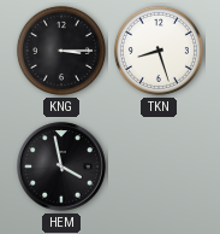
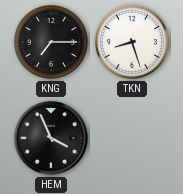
KNG: 3:15 -> 7:15 (51, 42)
HEM: 3:58 -> 3:56 (51, 138)
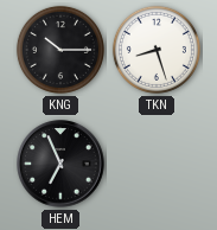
KNG: 7:15 -> 10:15 (60, 50)
HEM: 3:56 -> 6:56 (60, 164)
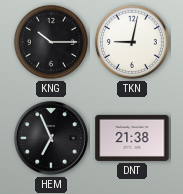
TKN: 8:27 -> 9:02 (132, 42)
DNT: none -> 21:38 (132, 138)
